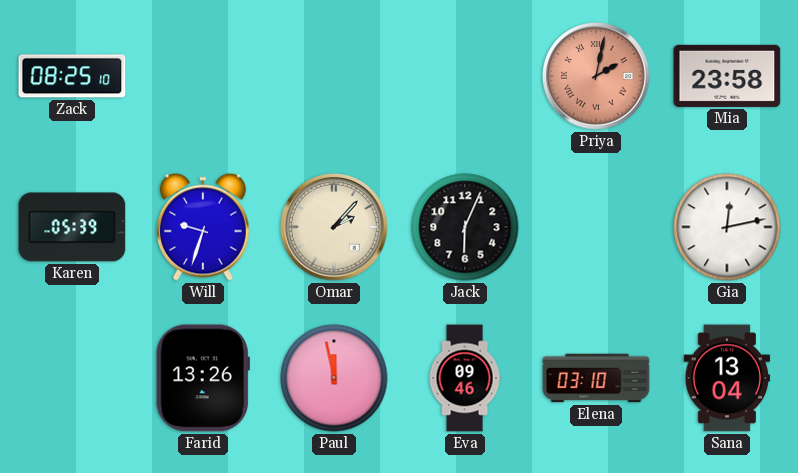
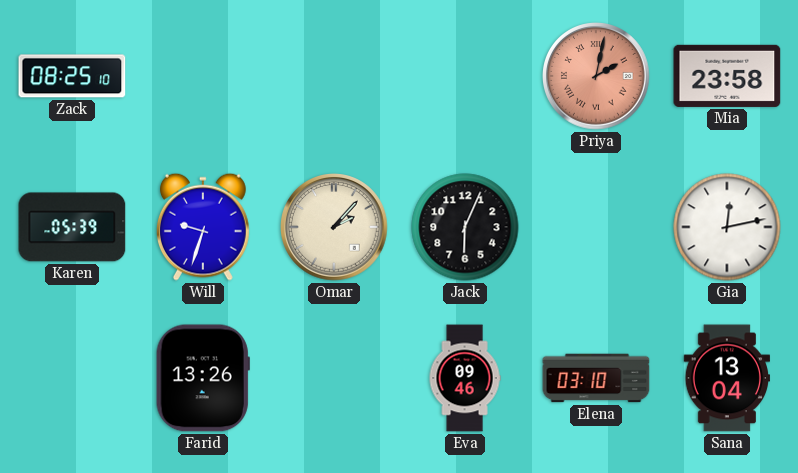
Paul: 11:58 -> none (334, 378)
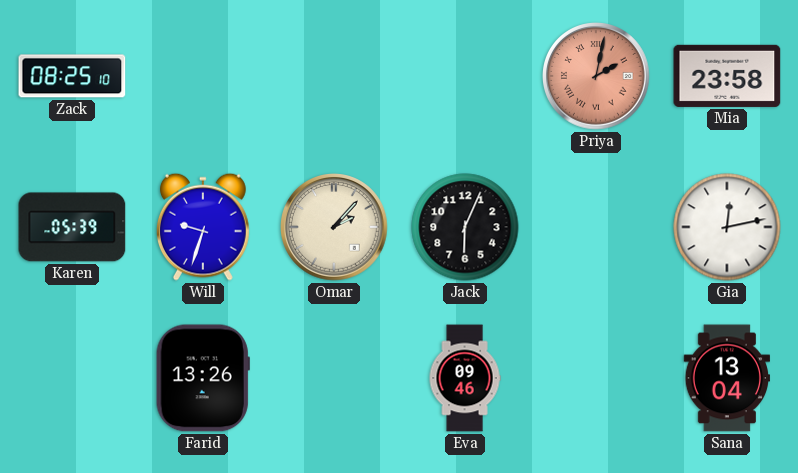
Elena: 03:10 -> none (596, 378)
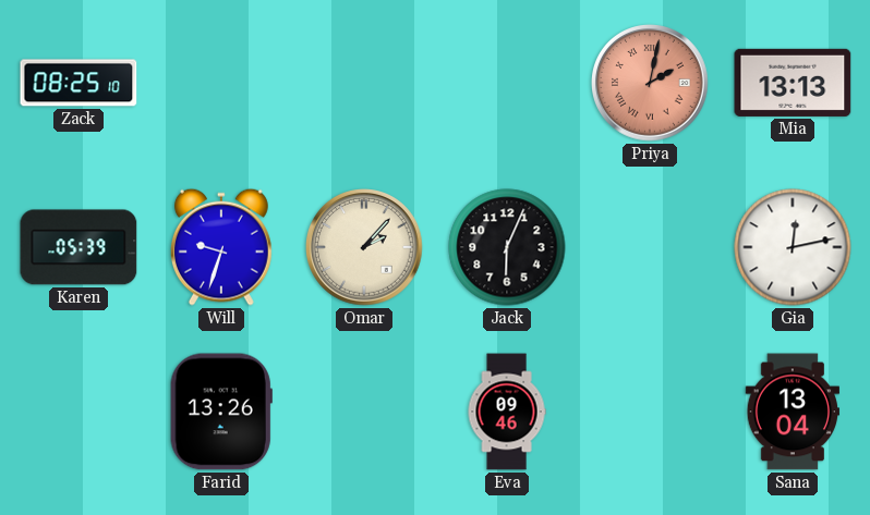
Mia: 23:58 -> 13:13 (793, 83)
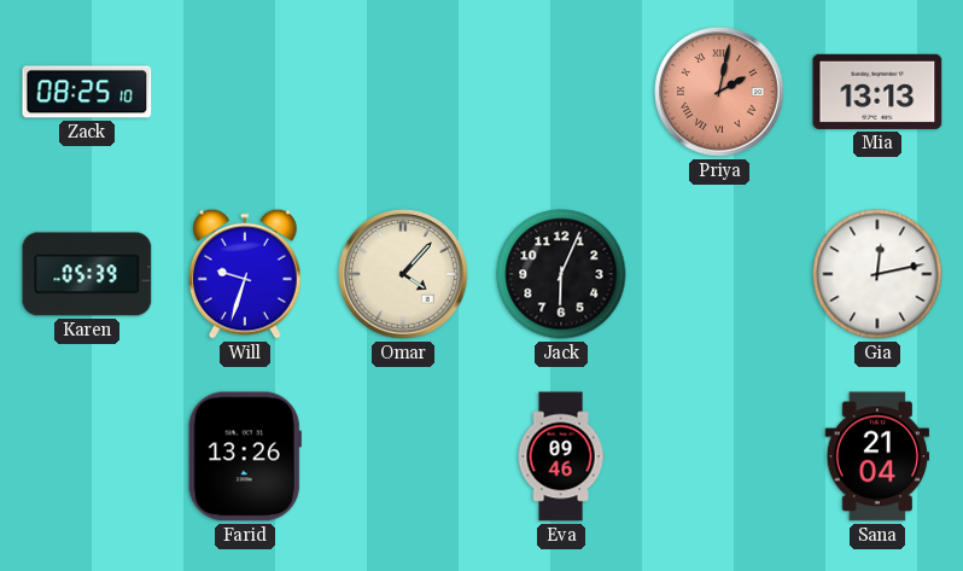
Omar: 2:07 -> 4:07 (403, 274)
Sana: 13:04 -> 21:04 (877, 456)
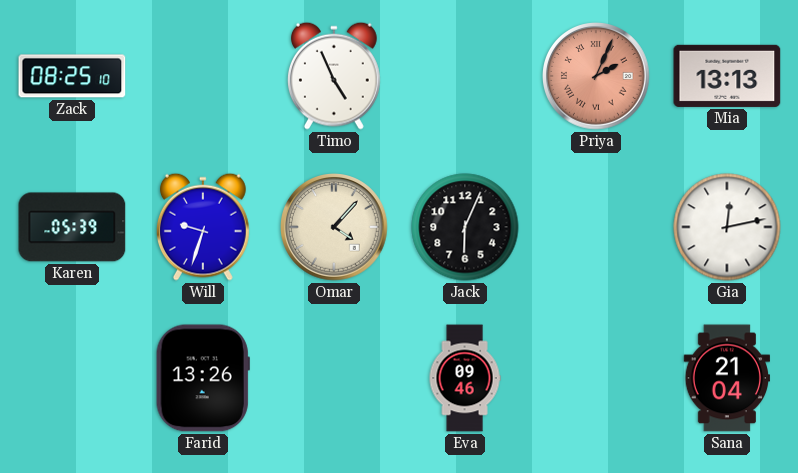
Timo: none -> 4:56 (334, 76)
Priya: 2:02 -> 2:04 (596, 76)
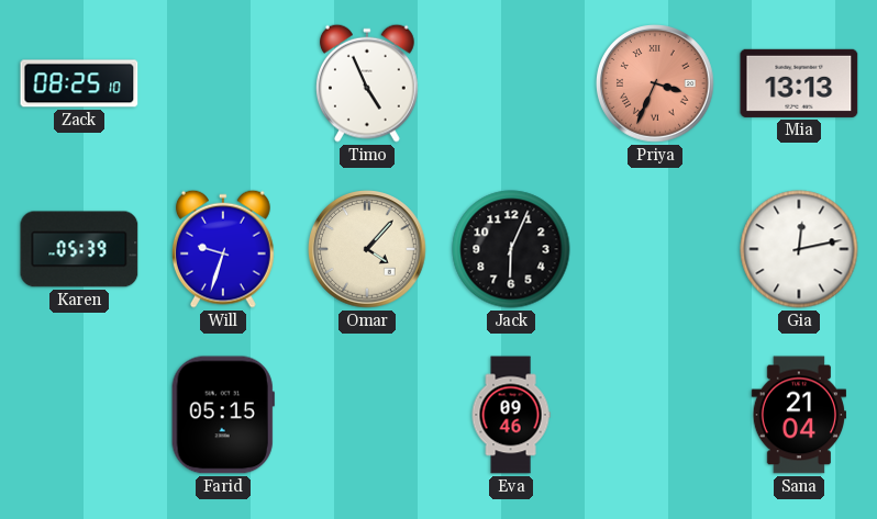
Priya: 2:04 -> 3:34 (655, 83)
Farid: 13:26 -> 05:15 (223, 415)
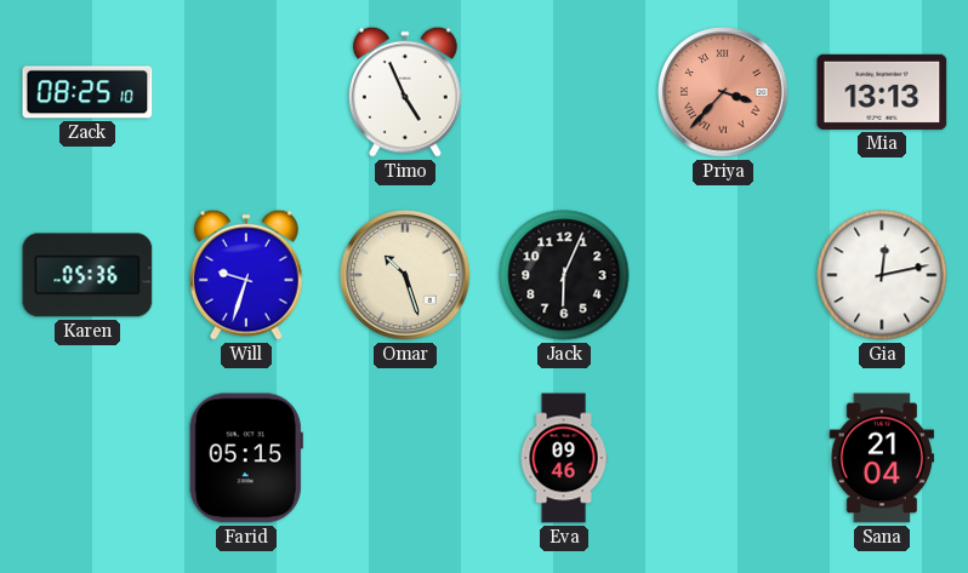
Priya: 3:34 -> 3:37 (723, 92)
Karen: 05:39 -> 05:36 (87, 275)
Omar: 4:07 -> 10:27 (405, 275)
